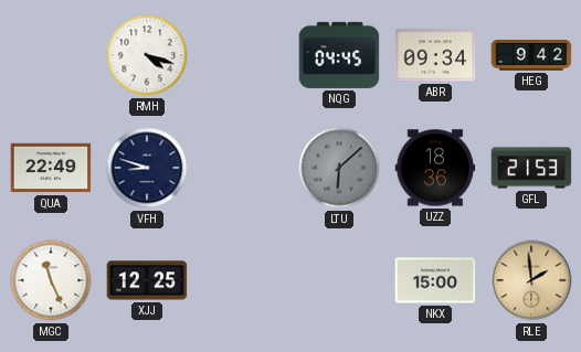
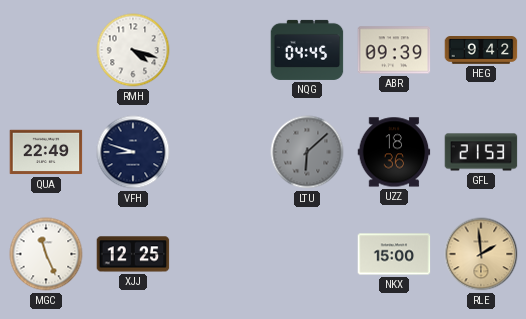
ABR: 09:34 -> 09:39 (394, 50)
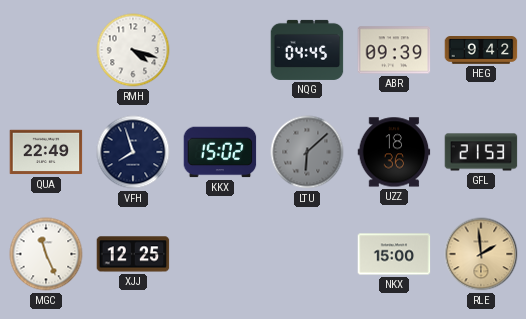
VFH: 8:48 -> 7:57 (133, 152)
KKX: none -> 15:02 (220, 152)
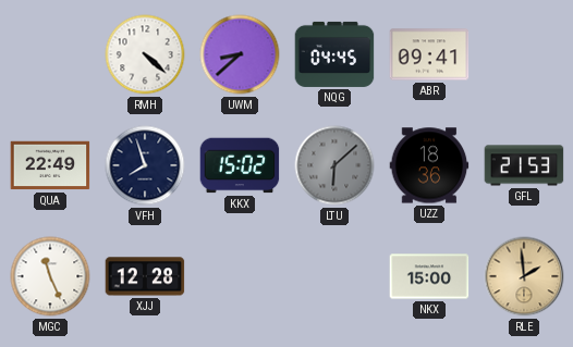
RMH: 4:18 -> 4:22 (145, 54)
UWM: none -> 8:38 (240, 54)
ABR: 09:39 -> 09:41 (429, 54)
HEG: 9:42 -> none (481, 51)
XJJ: 12:25 -> 12:28 (145, 276)
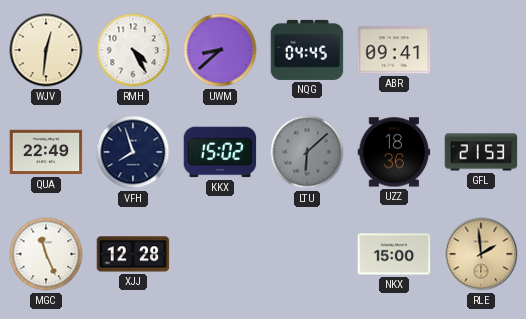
WJV: none -> 12:31 (46, 50)
RMH: 4:22 -> 4:25 (133, 50)
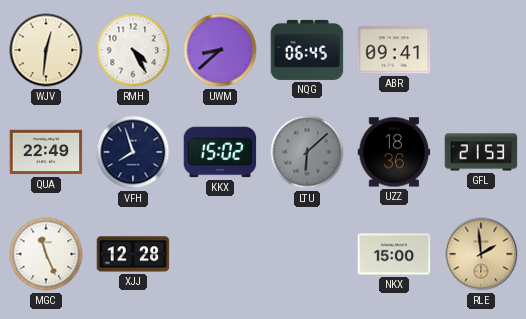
NQG: 04:45 -> 06:45 (307, 50)
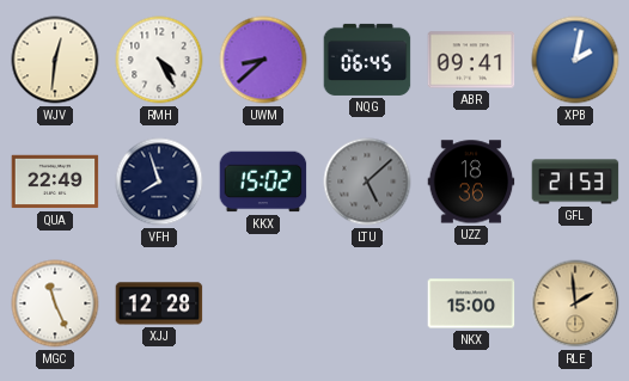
XPB: none -> 2:02 (575, 60)
LTU: 6:08 -> 5:08 (367, 182)
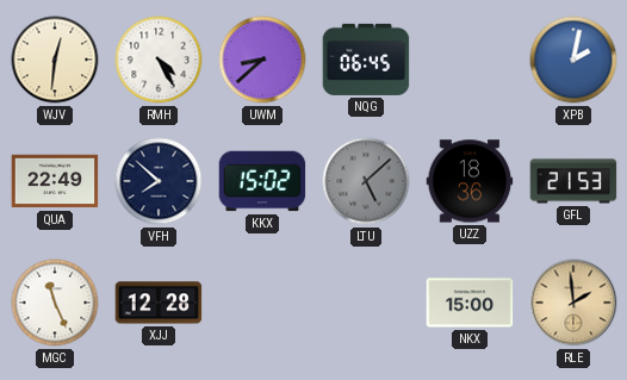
ABR: 09:41 -> none (471, 60)
VFH: 7:57 -> 7:52 (159, 181)
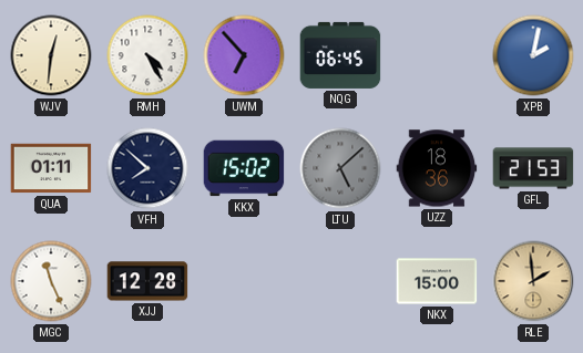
UWM: 8:38 -> 6:53 (244, 55)
QUA: 22:49 -> 01:11 (51, 168)
